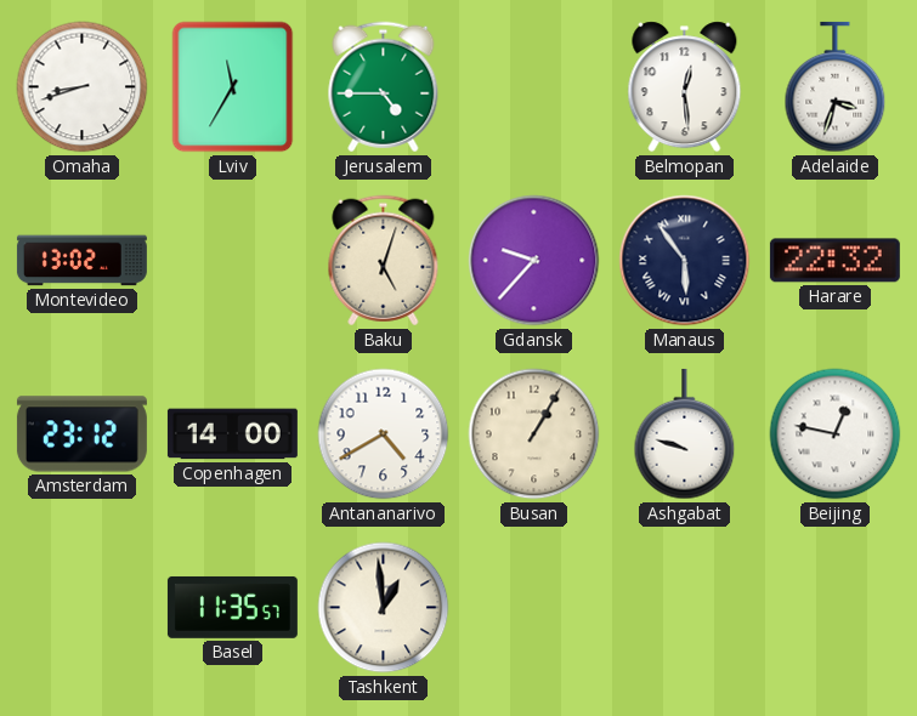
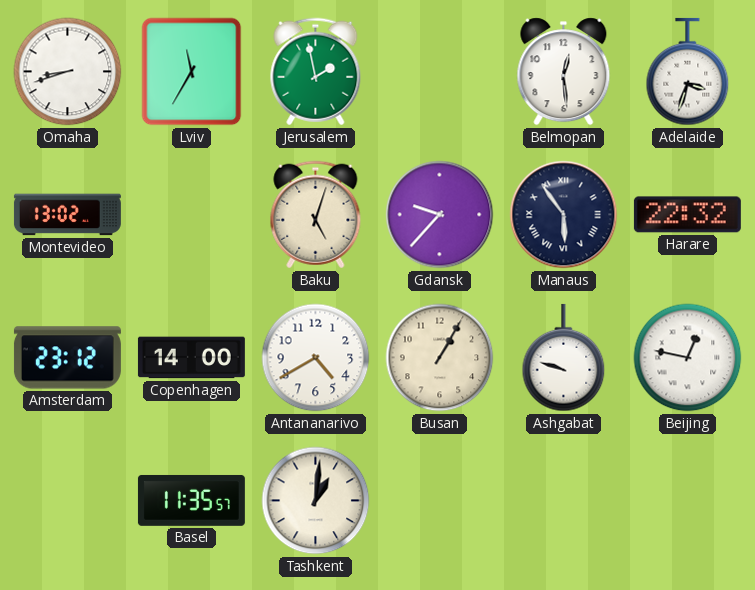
Jerusalem: 4:45 -> 1:58 (316, 72)
Tashkent: 12:59 -> 1:01 (316, 501)
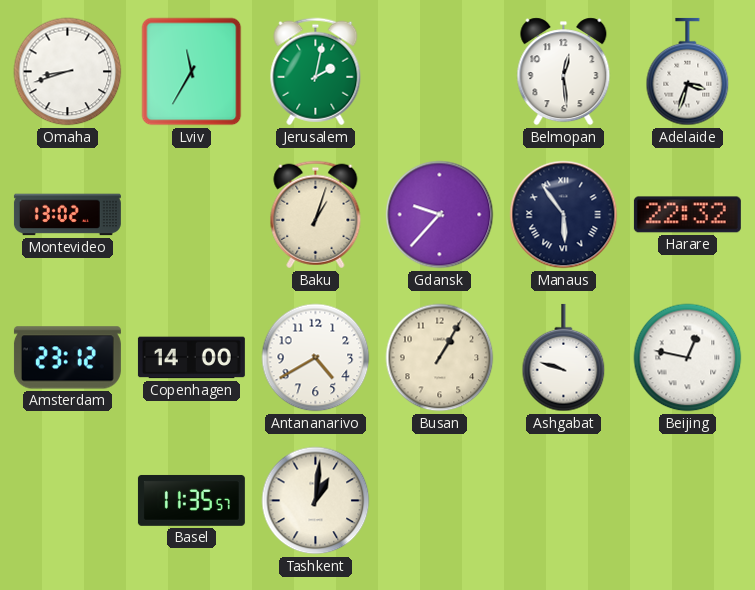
Jerusalem: 1:58 -> 2:02 (316, 72)
Baku: 5:03 -> 1:03 (316, 215)
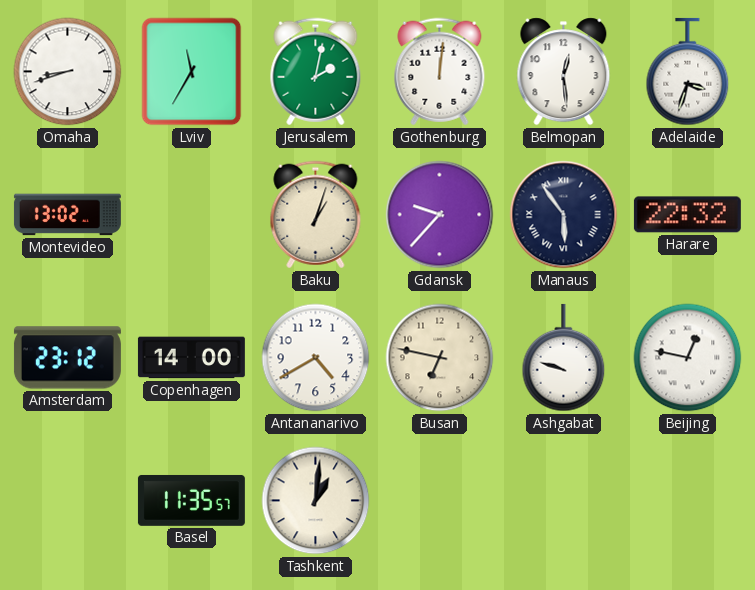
Gothenburg: none -> 12:01 (440, 72)
Busan: 1:05 -> 6:47 (440, 358)
